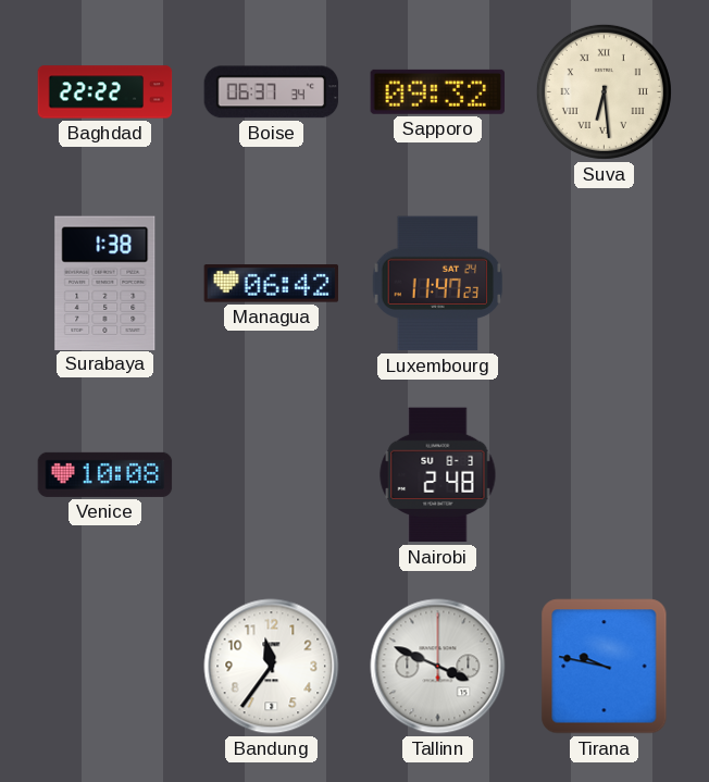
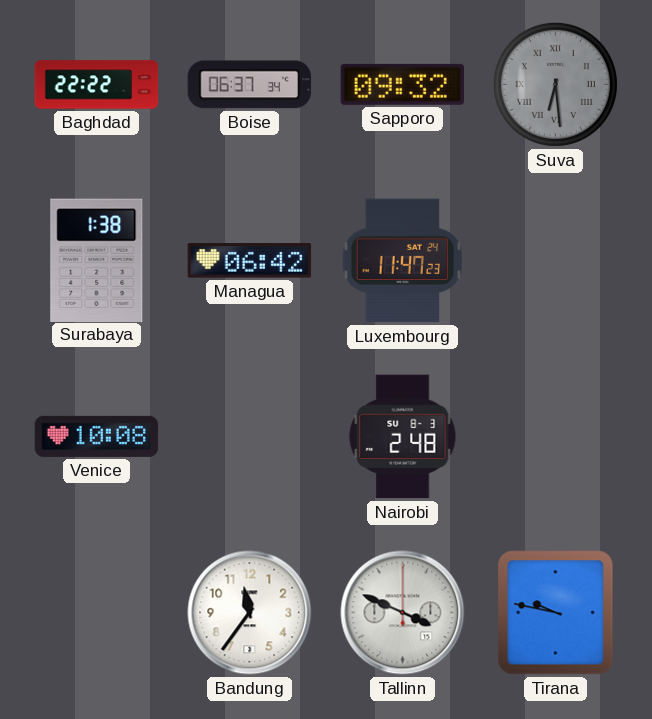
Suva dial: cream -> grey (555, 84)
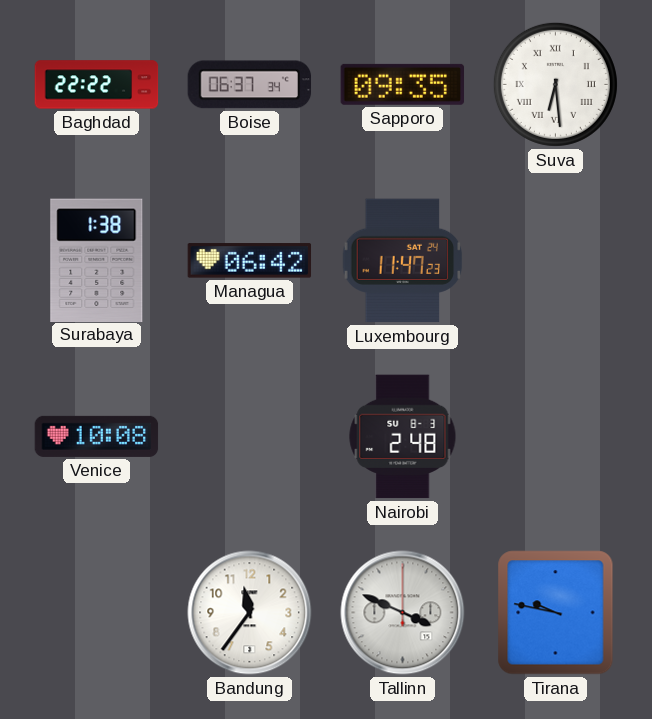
Sapporo: 09:32 -> 09:35 (403, 84)
Suva dial: grey -> white (555, 84)
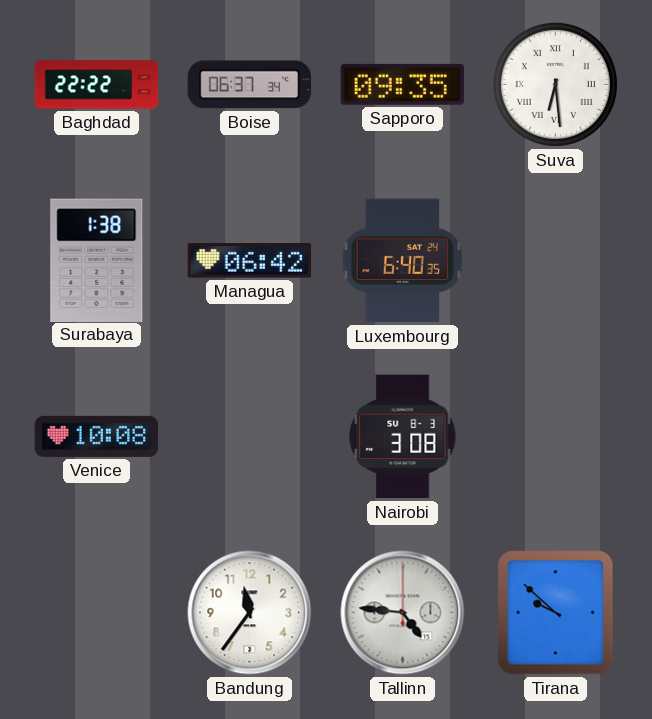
Luxembourg: 11:47 -> 6:40 (403, 261)
Nairobi: 2:48 -> 3:08 (403, 437)
Tallinn: 3:49 -> 4:46 (403, 613)
Tirana: 9:47 -> 9:52 (556, 613)
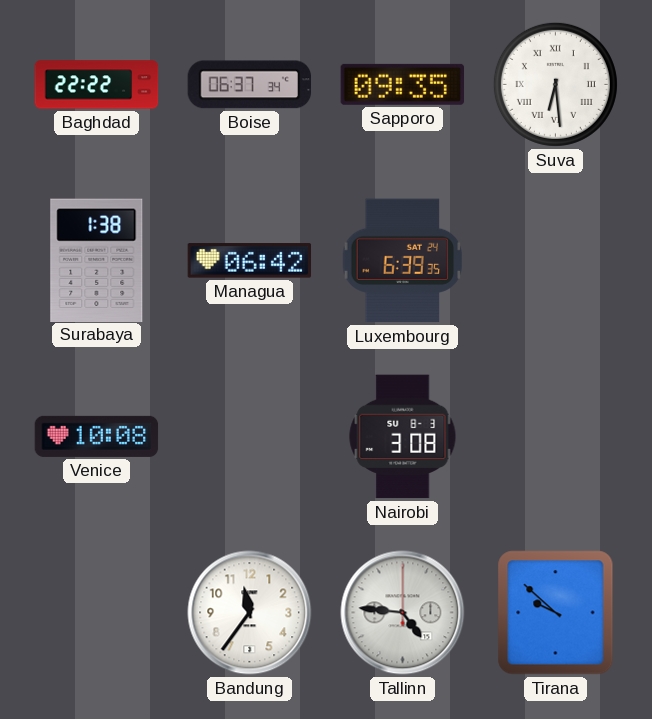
Luxembourg: 6:40 -> 6:39 (403, 261)
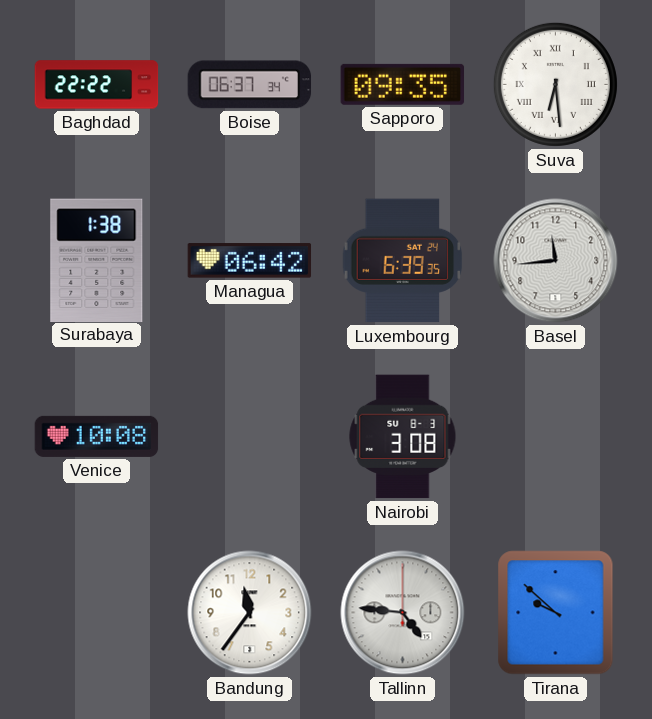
Basel: none -> 11:44 (556, 261)
